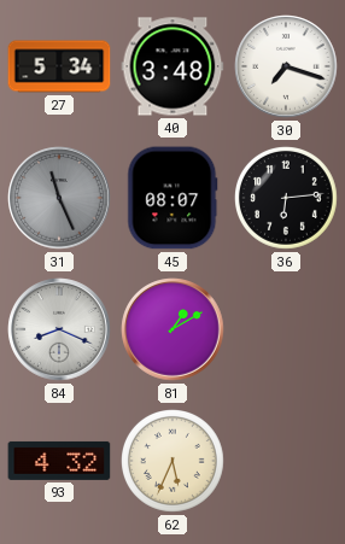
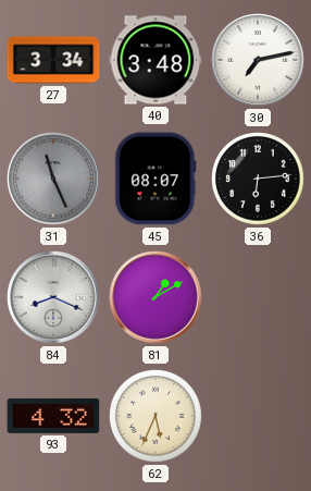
27: 5:34 -> 3:34 (53, 60)
30: 7:18 -> 7:13 (258, 60)
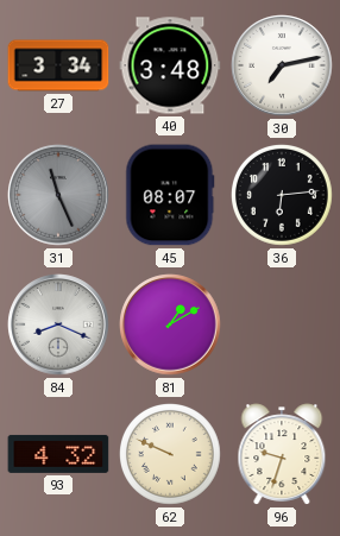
62: 5:34 -> 9:49 (171, 455)
96: none -> 9:33 (282, 454)
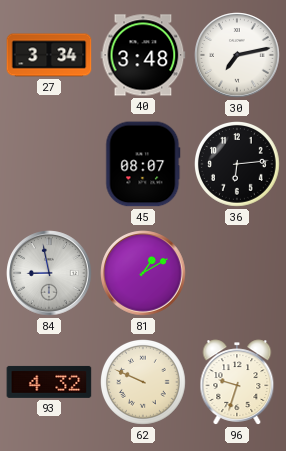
31: 11:26 -> none (58, 195)
84: 8:19 -> 8:58 (49, 273)
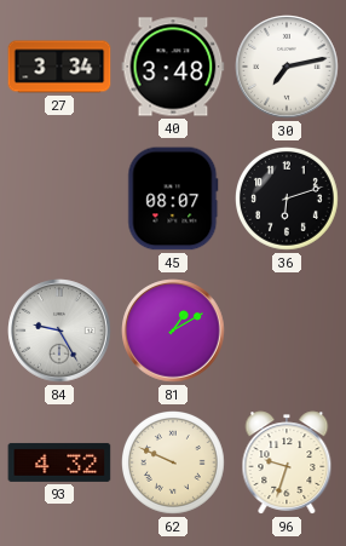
36: 6:14 -> 6:12 (288, 200)
84: 8:58 -> 9:25 (59, 331)
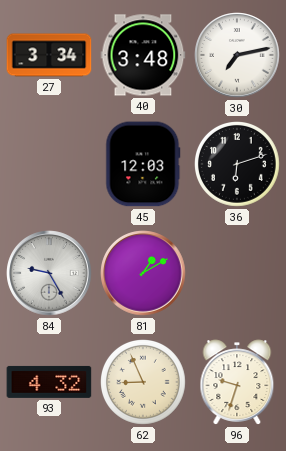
45: 08:07 -> 12:03 (143, 164)
62: 9:49 -> 8:56 (144, 383)
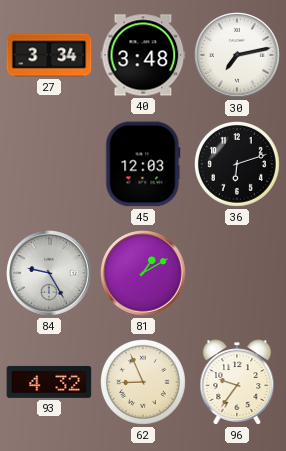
96: 9:33 -> 9:36 (237, 382)
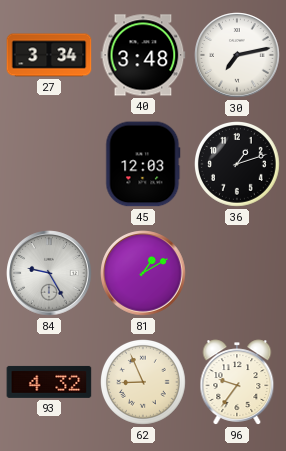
36: 6:12 -> 1:12 (238, 165)
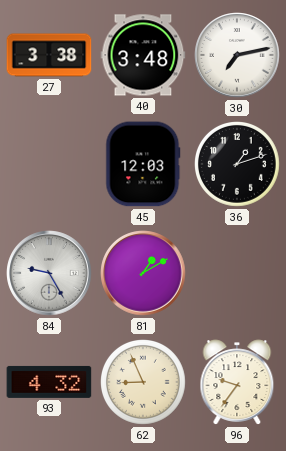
27: 3:34 -> 3:38 (49, 55)
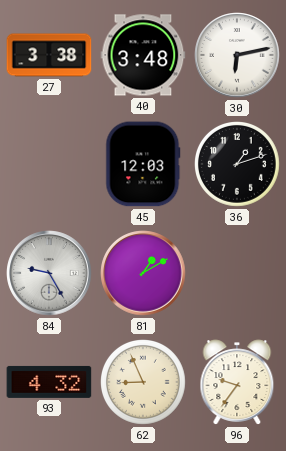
30: 7:13 -> 6:13 (237, 55)
